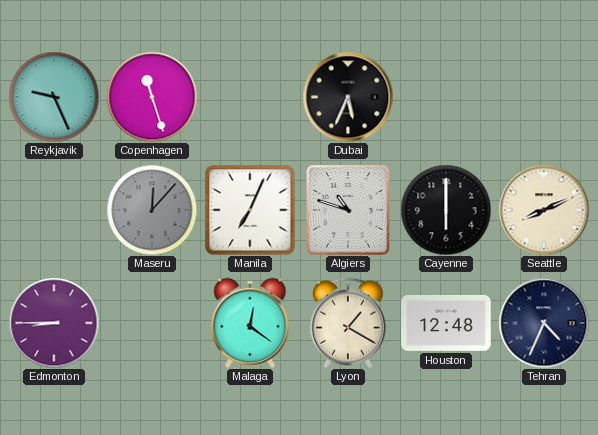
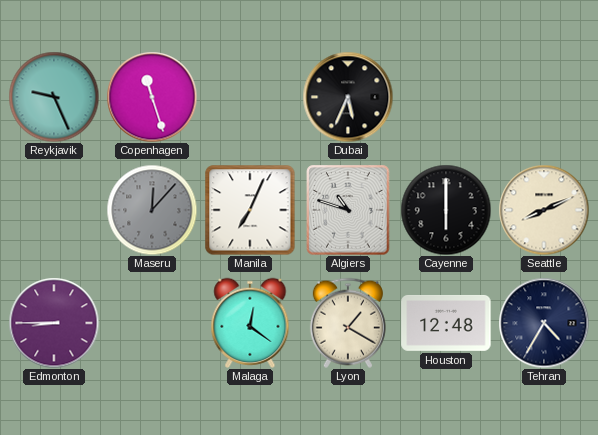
Tehran: 4:34 -> 4:35 (544, 323)
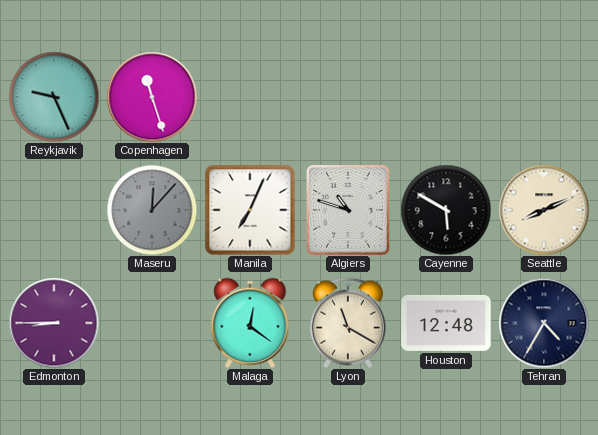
Dubai: 5:34 -> none (348, 97)
Cayenne: 6:00 -> 5:50 (446, 210)
Lyon: 1:20 -> 11:20 (348, 323)
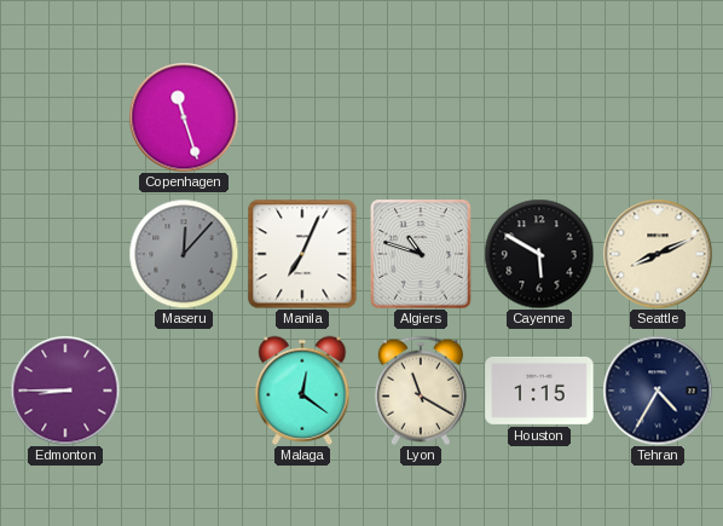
Reykjavik: 9:26 -> none (54, 97)
Houston: 12:48 -> 1:15 (539, 391)
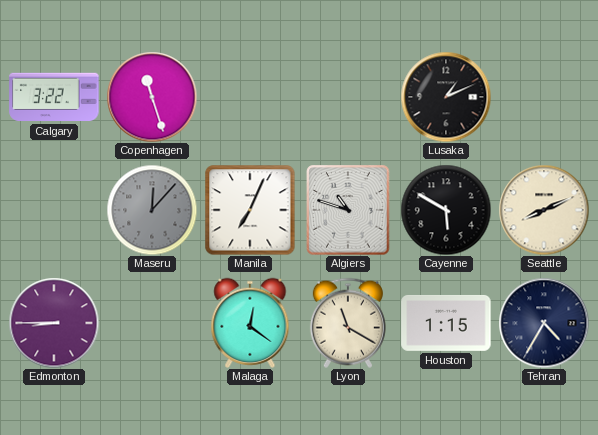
Calgary: none -> 3:22 (54, 97)
Lusaka: none -> 1:11 (446, 97)
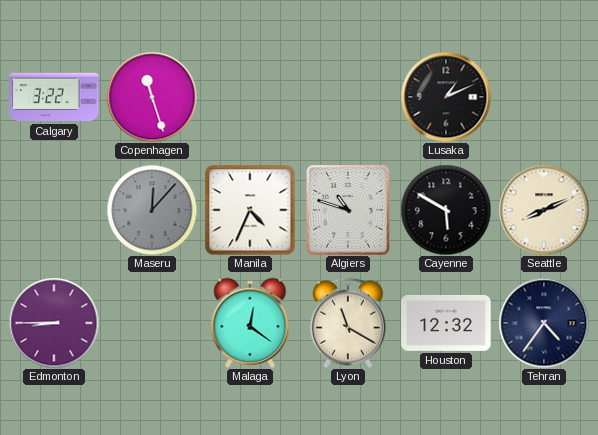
Manila: 7:04 -> 4:34 (250, 210)
Houston: 1:15 -> 12:32 (446, 323)
Tehran: 4:35 -> 4:36 (544, 323)
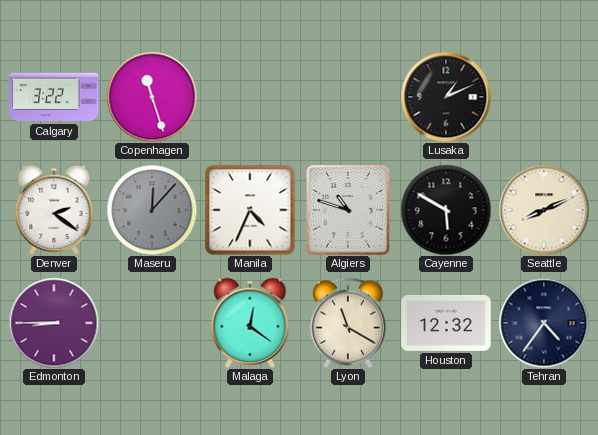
Denver: none -> 2:21 (54, 210)
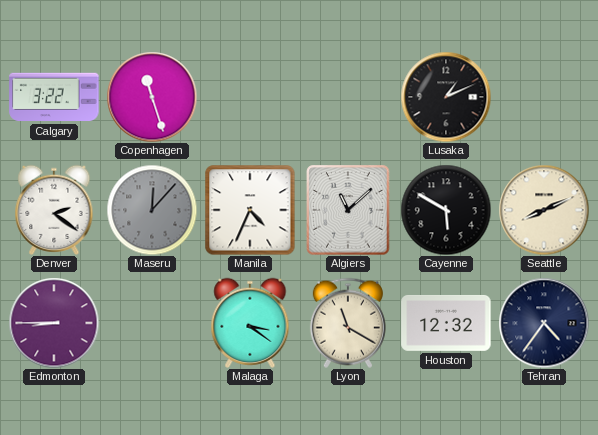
Algiers: 10:48 -> 11:08 (348, 210)
Malaga: 12:21 -> 3:21 (250, 323)
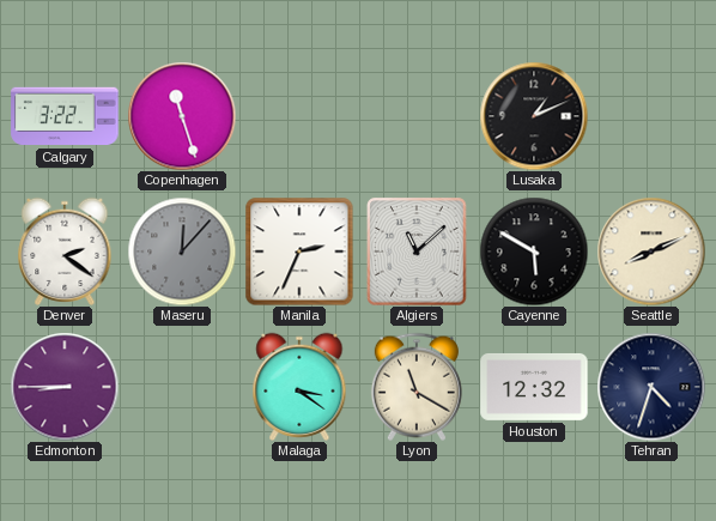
Manila: 4:34 -> 2:34 (299, 252)
Tehran: 4:36 -> 4:33 (651, 387)
